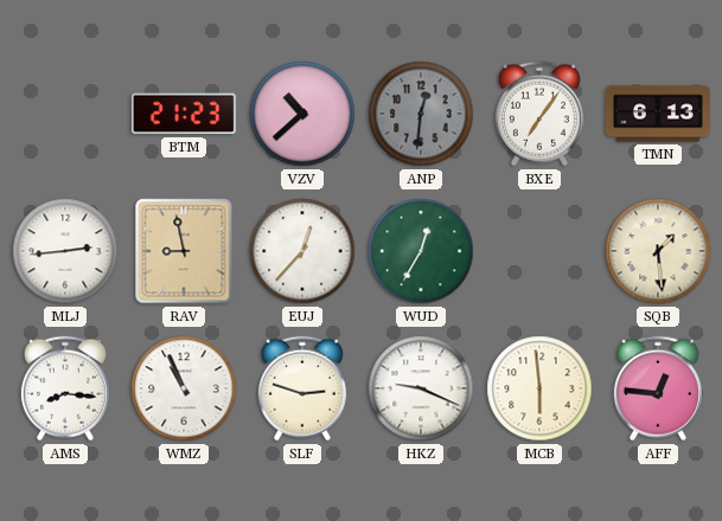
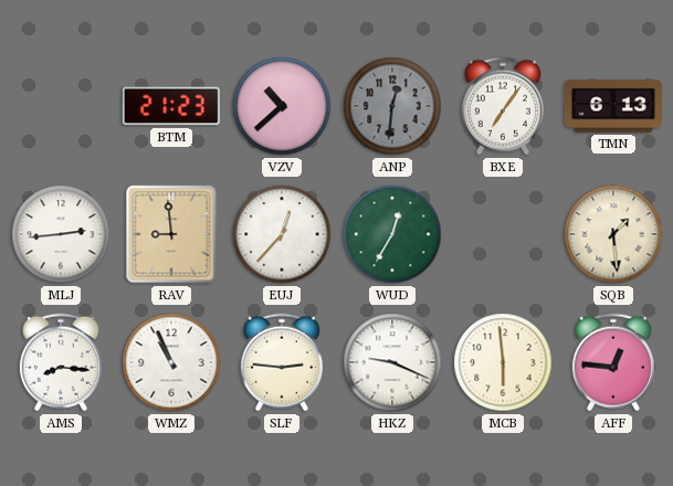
RAV: 8:58 -> 8:59 (171, 234)
SLF: 2:48 -> 2:46 (282, 362)
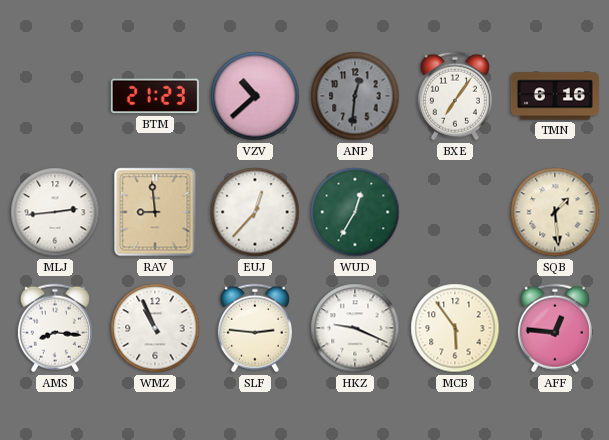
TMN: 6:13 -> 6:16 (555, 96)
MCB: 5:59 -> 5:54 (455, 328)
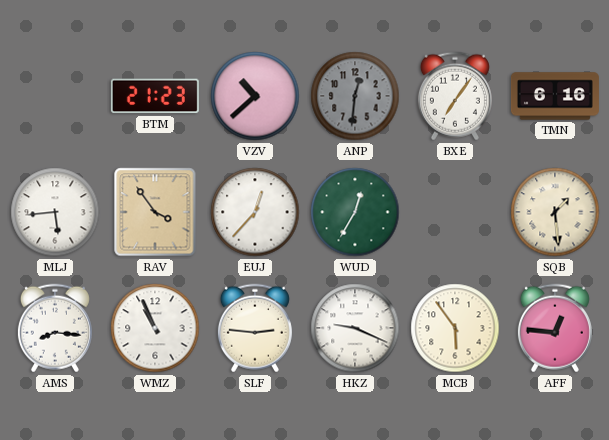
MLJ: 2:44 -> 5:44 (55, 212)
RAV: 8:59 -> 3:54 (155, 212)
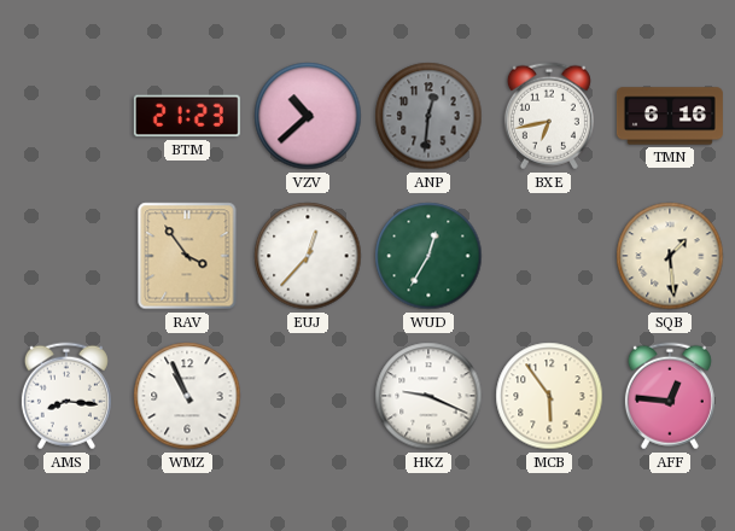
BXE: 7:06 -> 6:43 (549, 116)
MLJ: 5:44 -> none (55, 212)
SLF: 2:46 -> none (255, 328)
